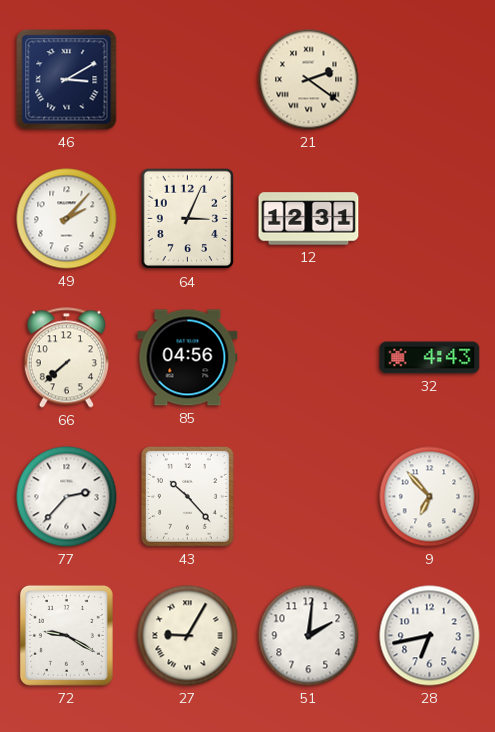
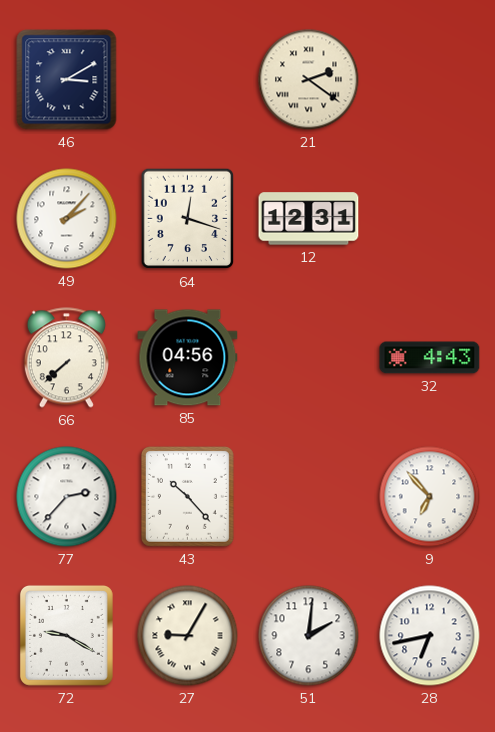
64: 3:04 -> 12:18 (188, 219)
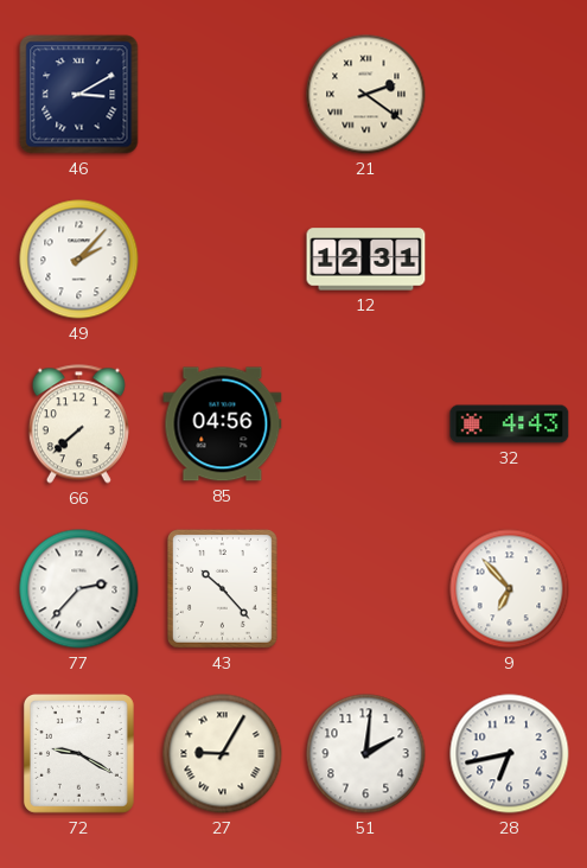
64: 12:18 -> none (188, 219)
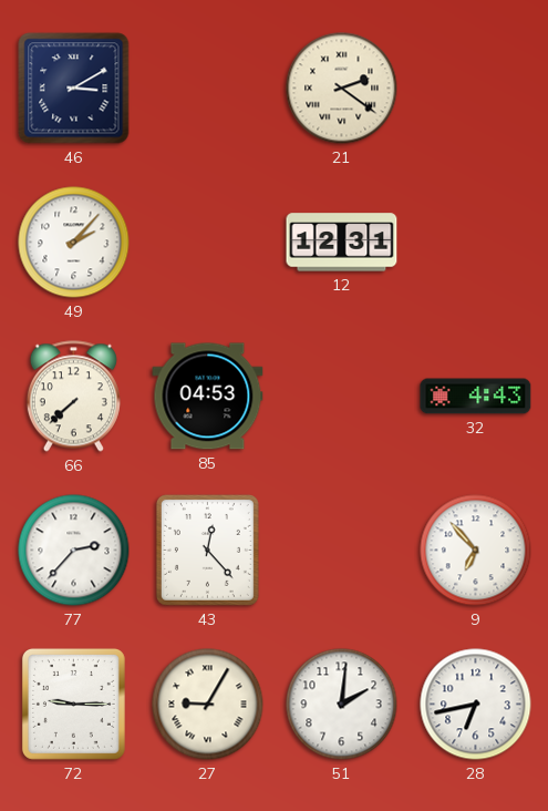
85: 04:56 -> 04:53 (208, 397)
43: 10:23 -> 12:23 (207, 550)
72: 9:20 -> 9:15 (73, 704)
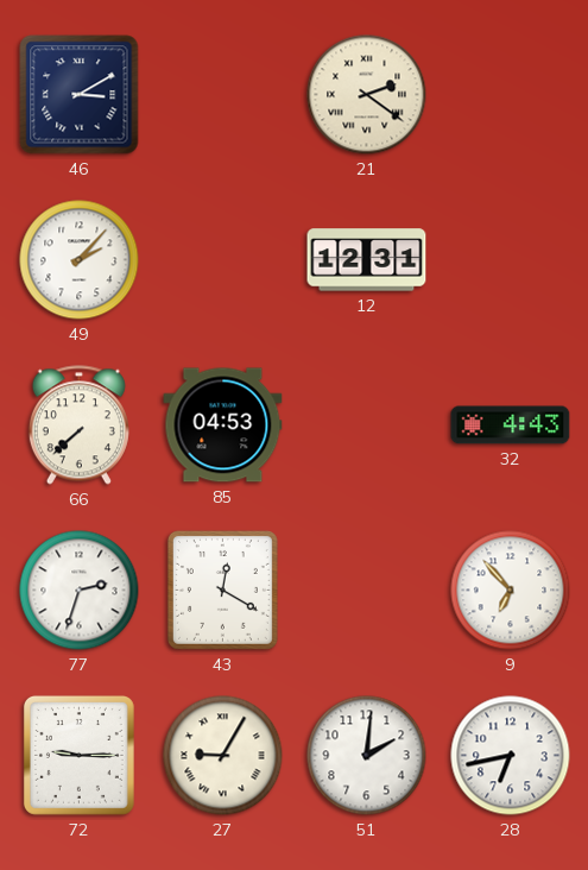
77: 2:37 -> 2:33 (80, 591)
43: 12:23 -> 12:20 (222, 590)
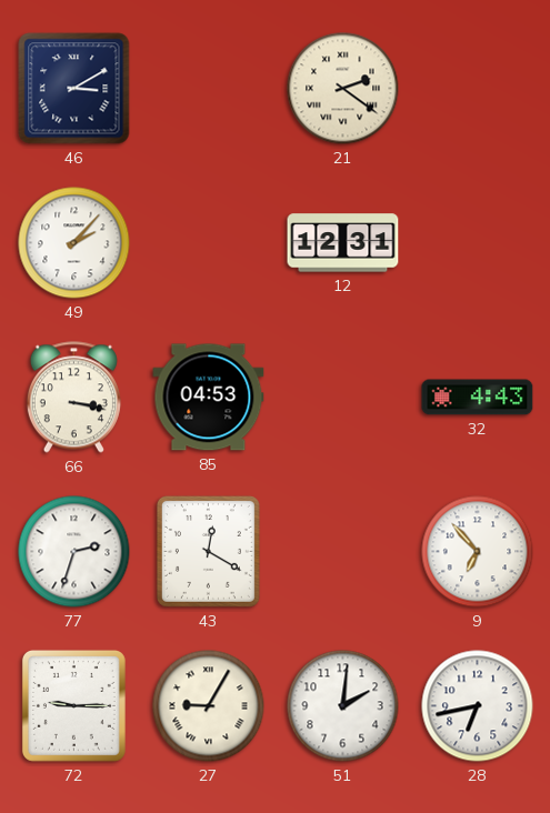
66: 7:38 -> 3:17 (73, 398)
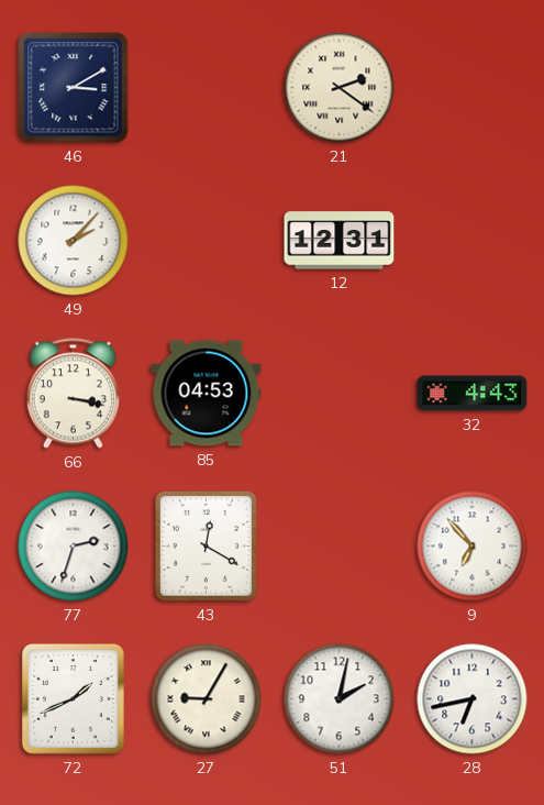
72: 9:15 -> 1:41 (73, 698)
51: 2:01 -> 2:02 (340, 699)
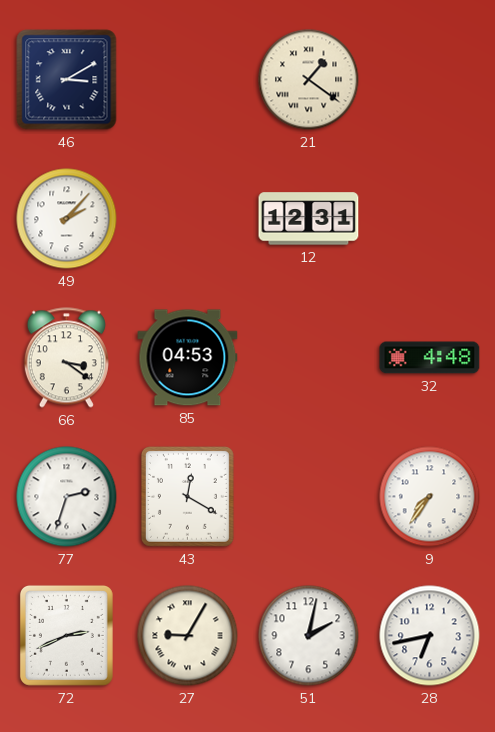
21: 2:21 -> 1:21 (309, 80)
66: 3:17 -> 3:21 (66, 358)
32: 4:43 -> 4:48 (430, 358)
9: 6:53 -> 7:36 (430, 497)
72: 1:41 -> 2:41 (66, 635)
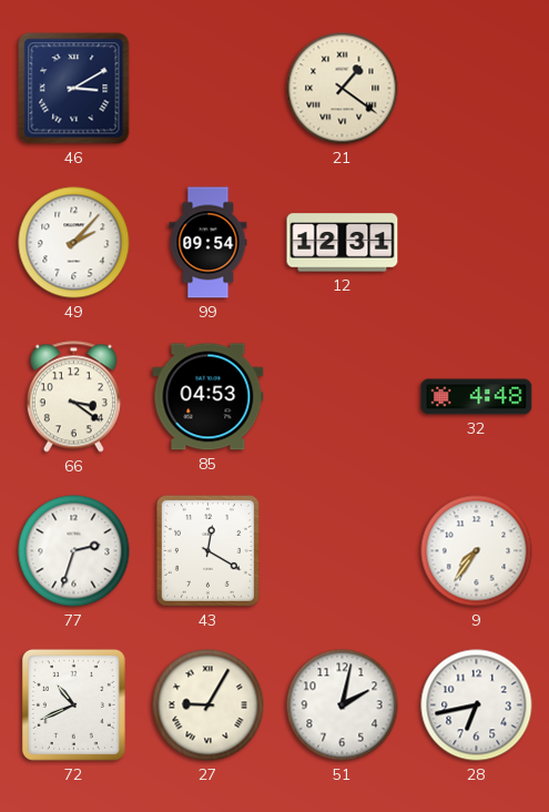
99: none -> 09:54 (209, 243)
72: 2:41 -> 10:41 (73, 704)
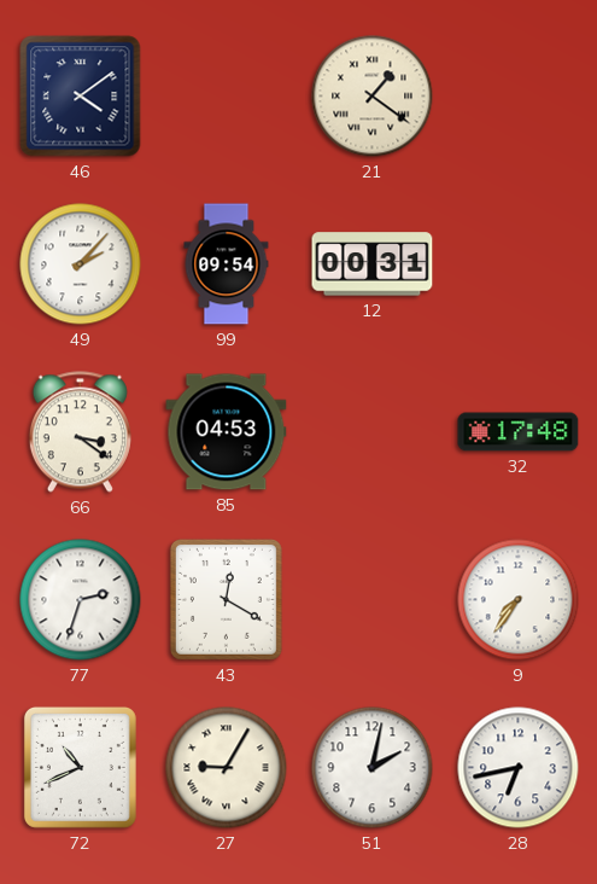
46: 3:10 -> 4:09 (81, 97)
12: 12:31 -> 00:31 (373, 264)
32: 4:48 -> 17:48 (519, 432)
